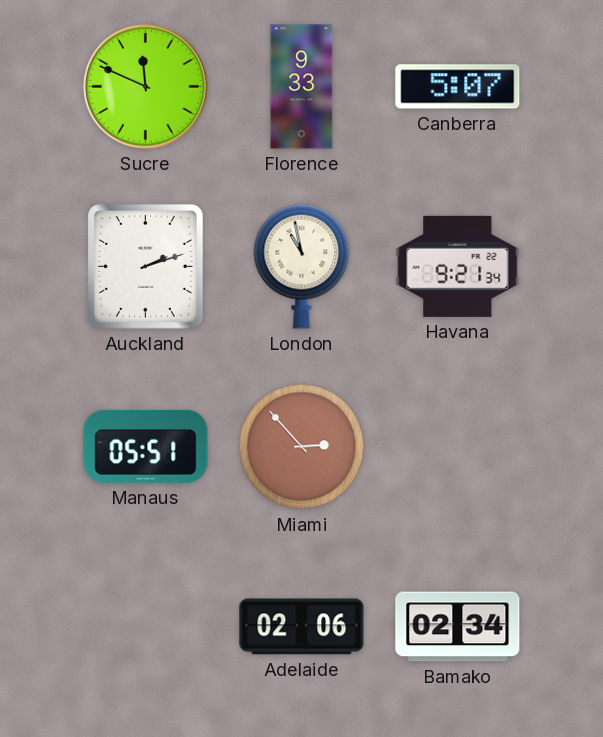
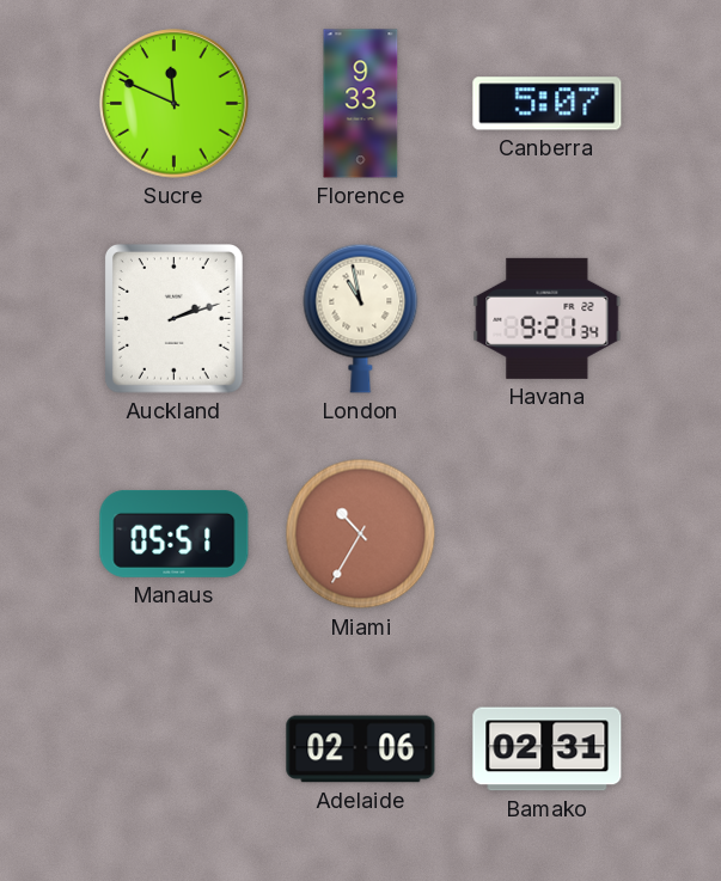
Miami: 2:53 -> 10:35 (361, 534)
Bamako: 02:34 -> 02:31 (548, 750)
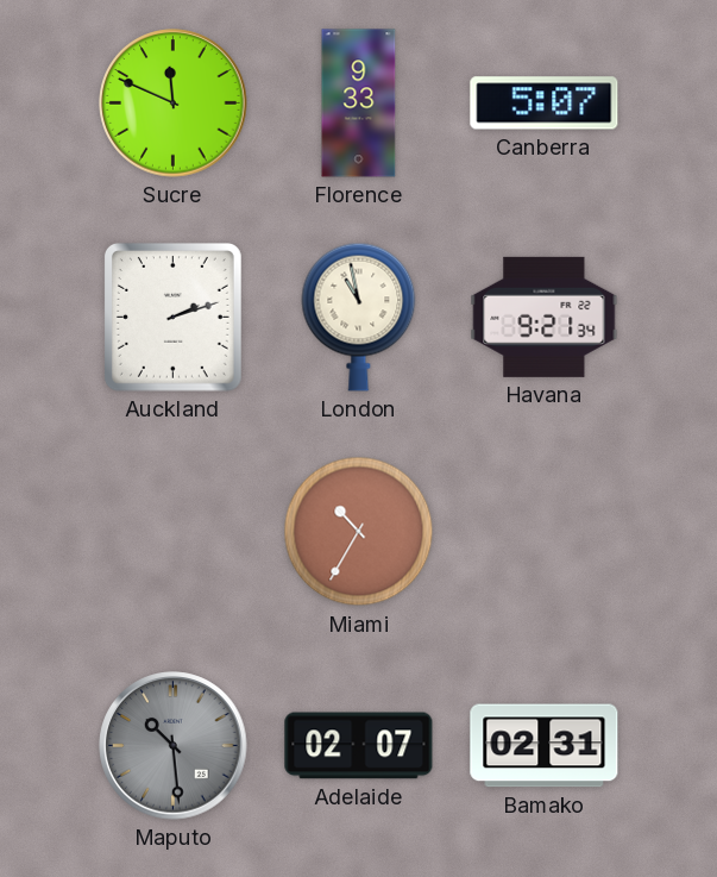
Manaus: 05:51 -> none (175, 533)
Maputo: none -> 10:29 (174, 746)
Adelaide: 02:06 -> 02:07 (359, 746)
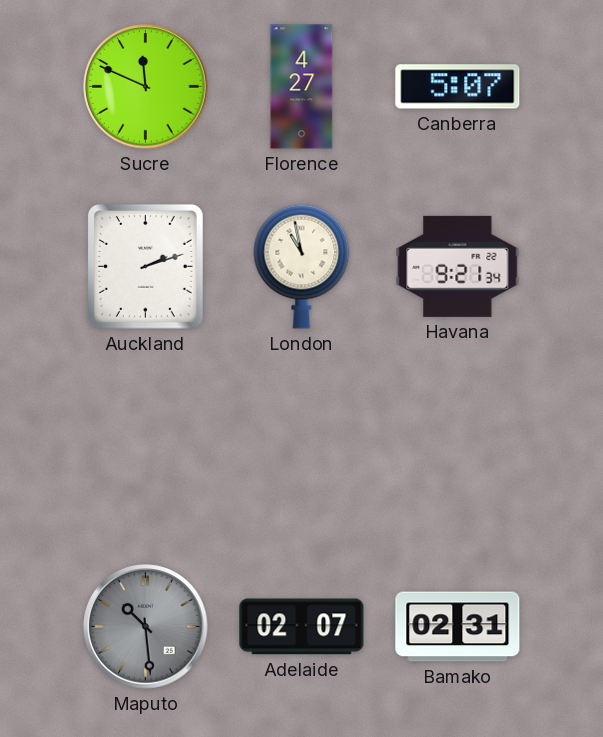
Florence: 9:33 -> 4:27 (302, 87)
Miami: 10:35 -> none (359, 532)
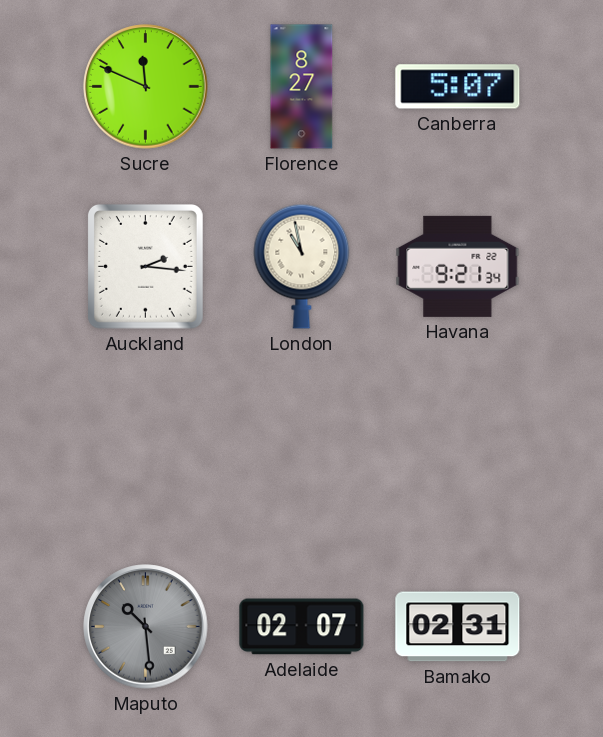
Florence: 4:27 -> 8:27 (302, 87)
Auckland: 2:12 -> 2:16 (145, 266)
